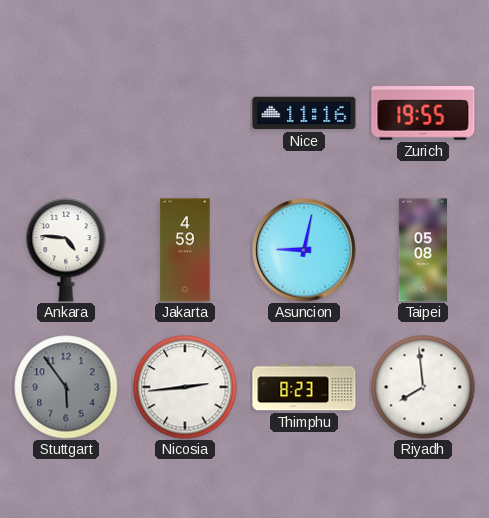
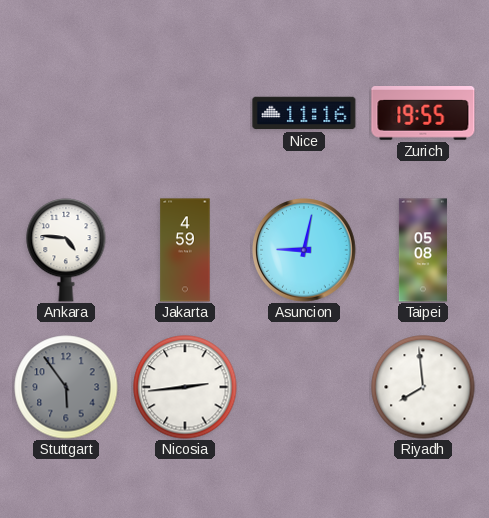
Thimphu: 8:23 -> none (304, 387)
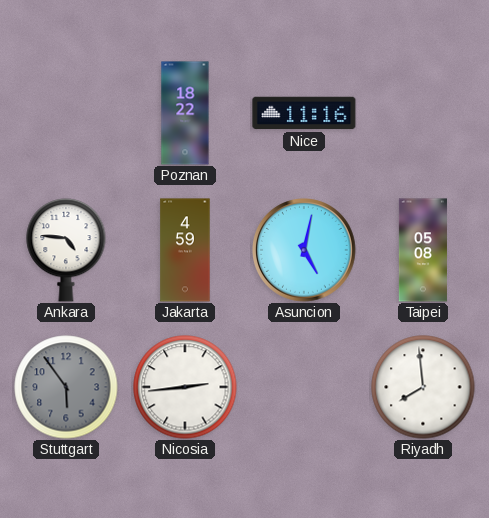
Poznan: none -> 18:22 (185, 113)
Zurich: 19:55 -> none (423, 114)
Asuncion: 9:02 -> 5:02 (305, 251)
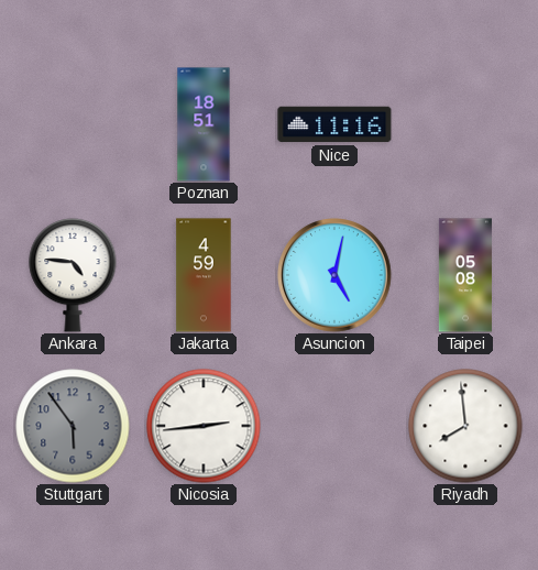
Poznan: 18:22 -> 18:51 (204, 124)
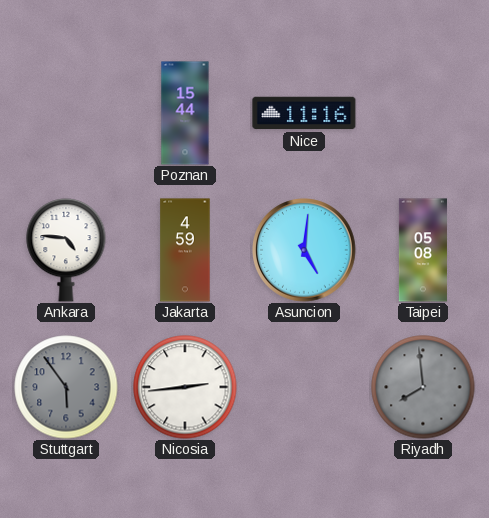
Poznan: 18:51 -> 15:44 (185, 113)
Asuncion: 5:02 -> 5:01 (305, 251)
Riyadh dial: white -> grey (423, 387)
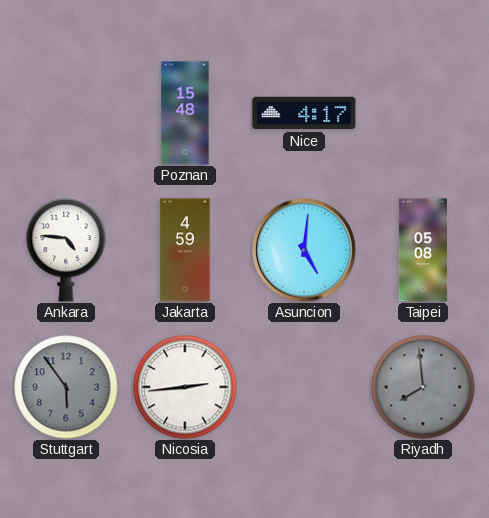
Poznan: 15:44 -> 15:48 (185, 113)
Nice: 11:16 -> 4:17 (304, 113)
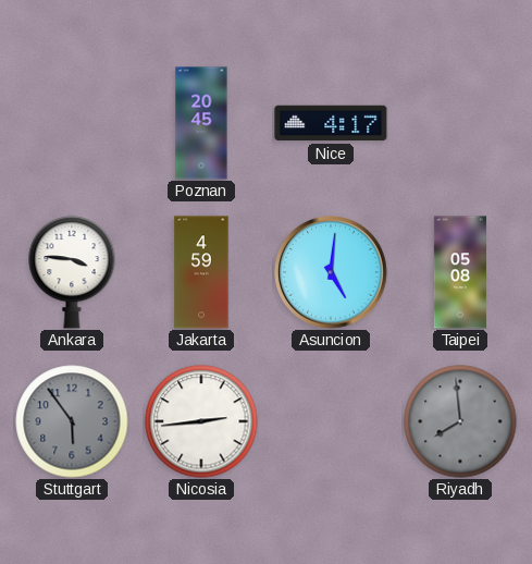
Poznan: 15:48 -> 20:45 (201, 123)
Ankara: 4:46 -> 3:46 (72, 272)
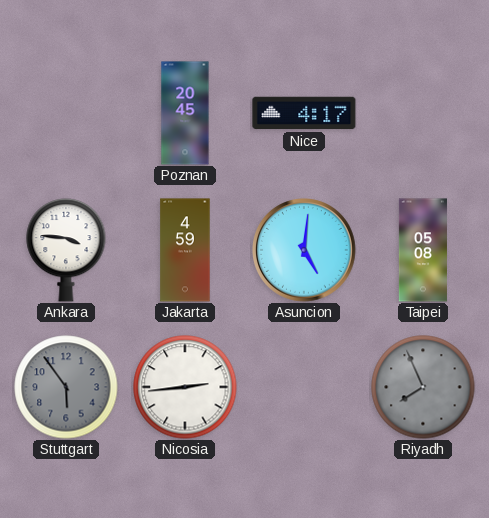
Riyadh: 7:59 -> 7:56 (423, 387)
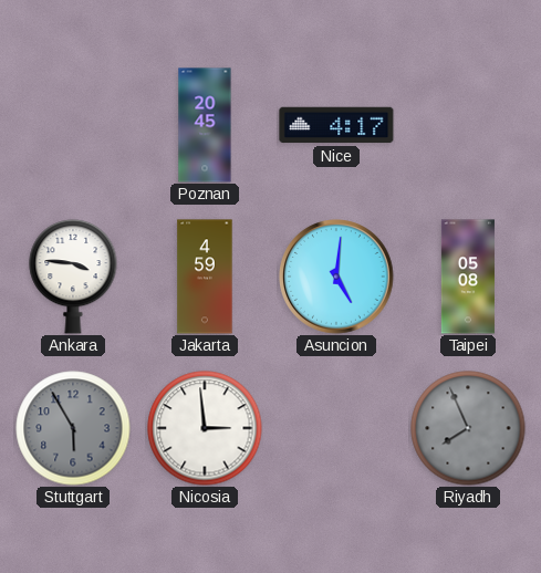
Stuttgart: 5:54 -> 5:55 (73, 428)
Nicosia: 2:44 -> 2:59 (205, 428)
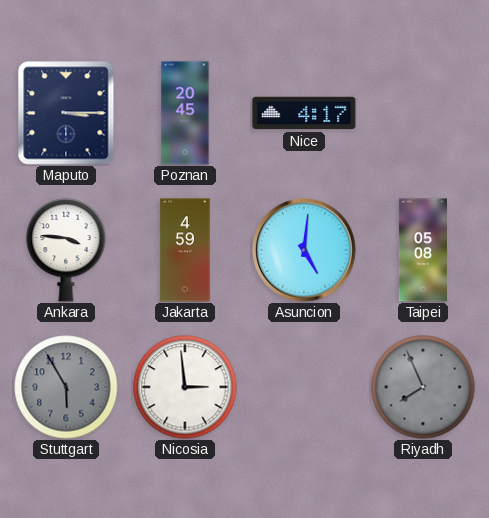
Maputo: none -> 3:15 (66, 113)
